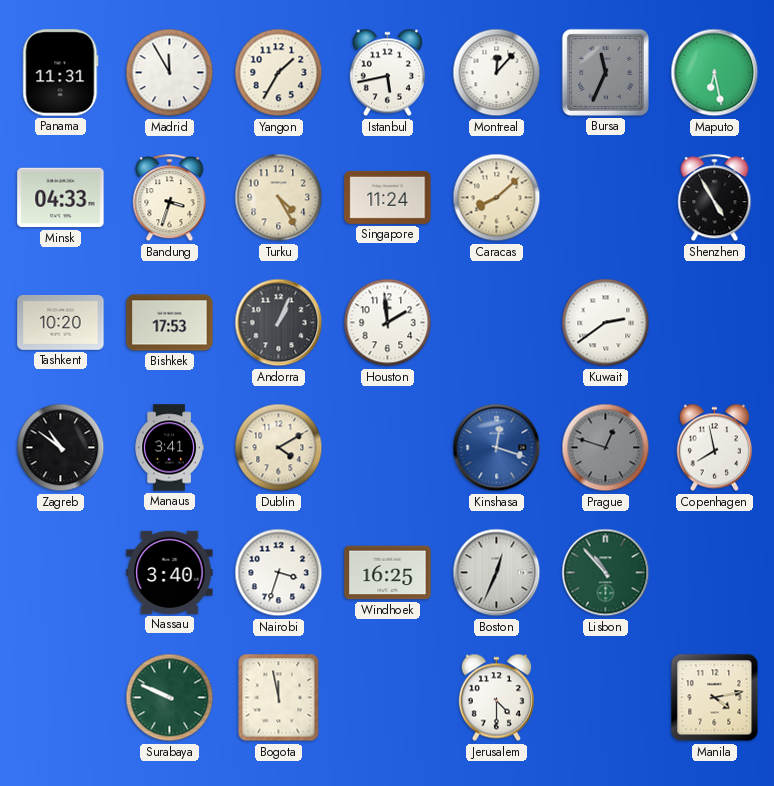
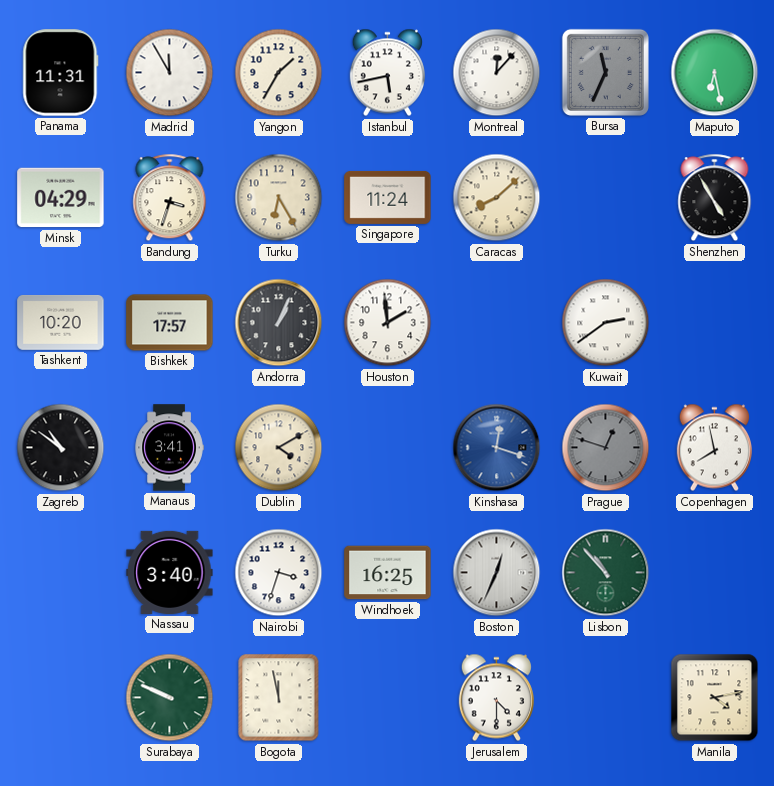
Minsk: 04:33 -> 04:29 (61, 198)
Turku: 4:25 -> 6:25 (279, 198)
Bishkek: 17:53 -> 17:57 (170, 323)
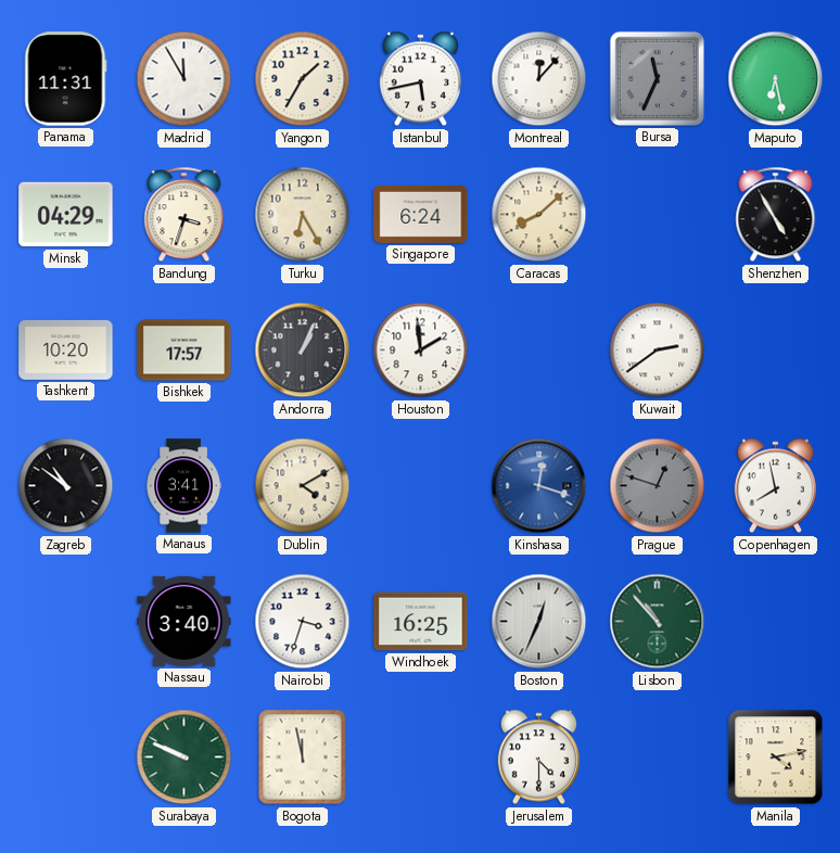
Singapore: 11:24 -> 6:24 (421, 214)
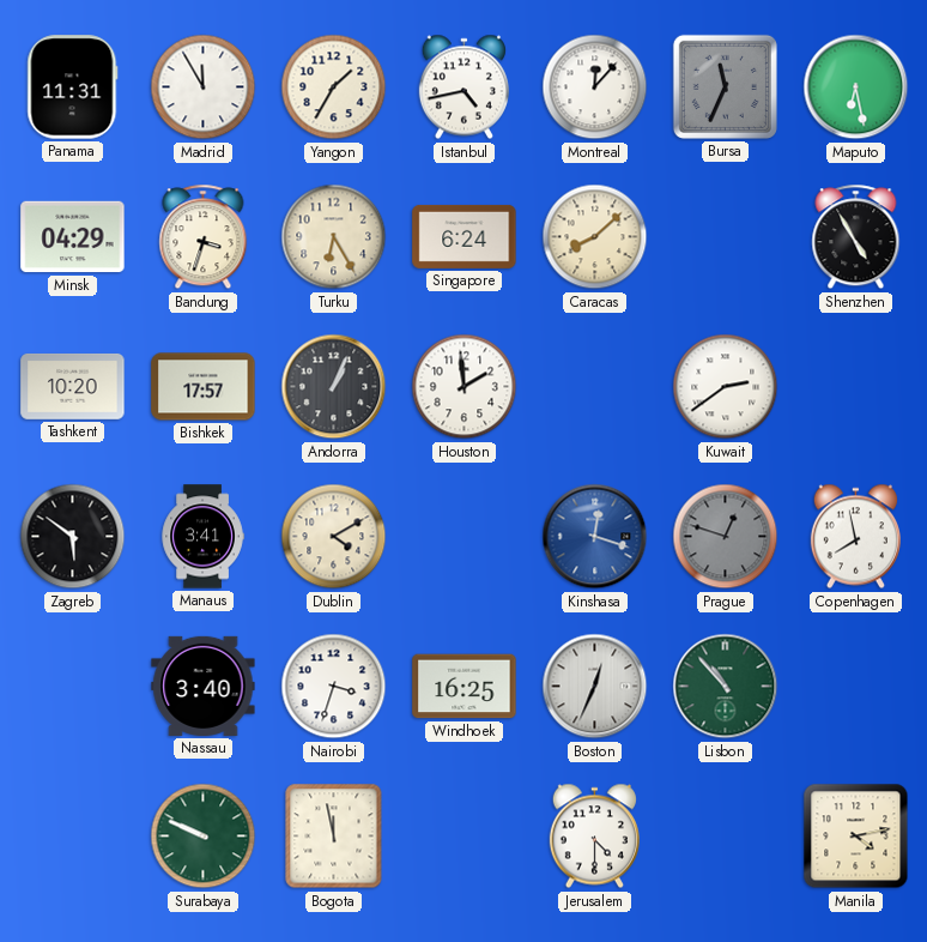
Istanbul: 5:43 -> 4:43 (463, 87)
Zagreb: 10:51 -> 5:51 (73, 537)
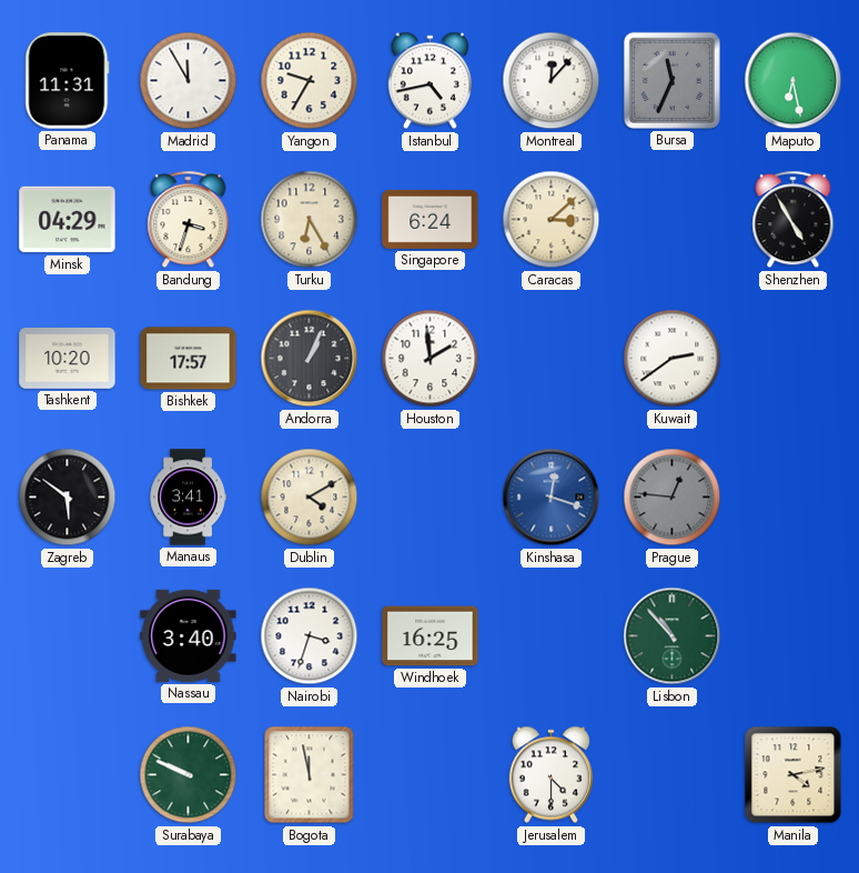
Yangon: 1:35 -> 9:35 (310, 81)
Caracas: 8:08 -> 3:08 (552, 220)
Prague: 12:48 -> 12:46 (673, 498)
Copenhagen: 7:58 -> none (855, 537)
Boston: 12:34 -> none (595, 687)
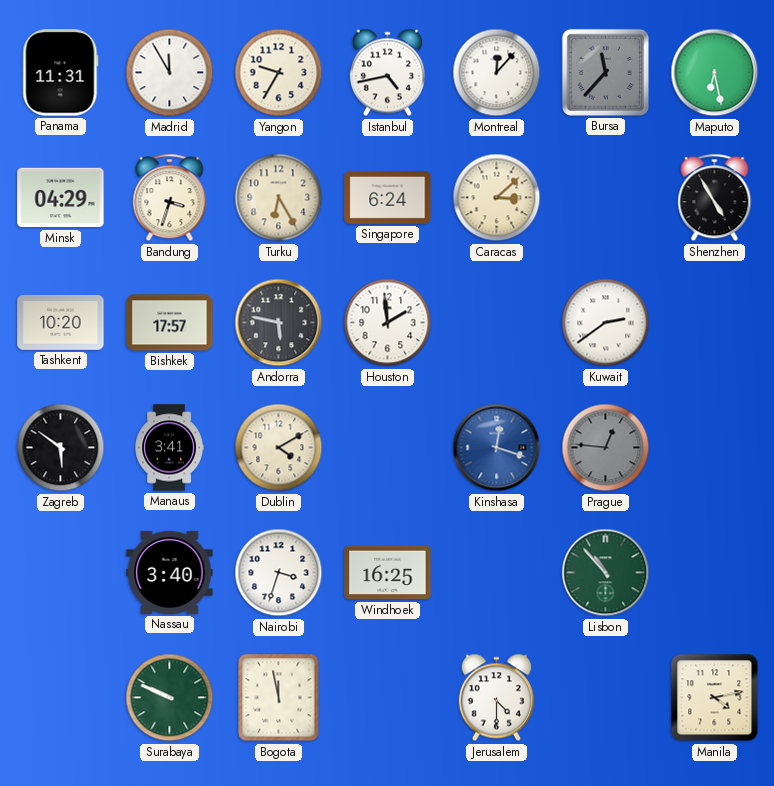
Bursa: 11:34 -> 11:37 (605, 72)
Andorra: 1:04 -> 5:47 (279, 323)
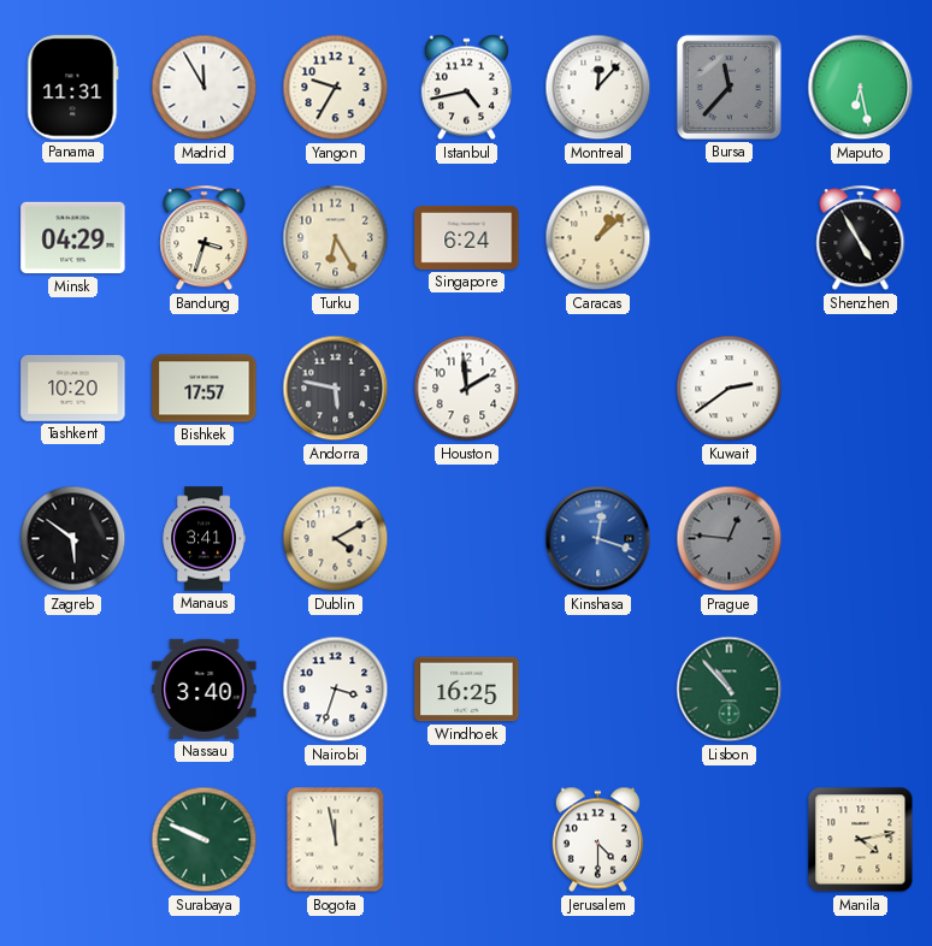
Caracas: 3:08 -> 1:08 (598, 238)
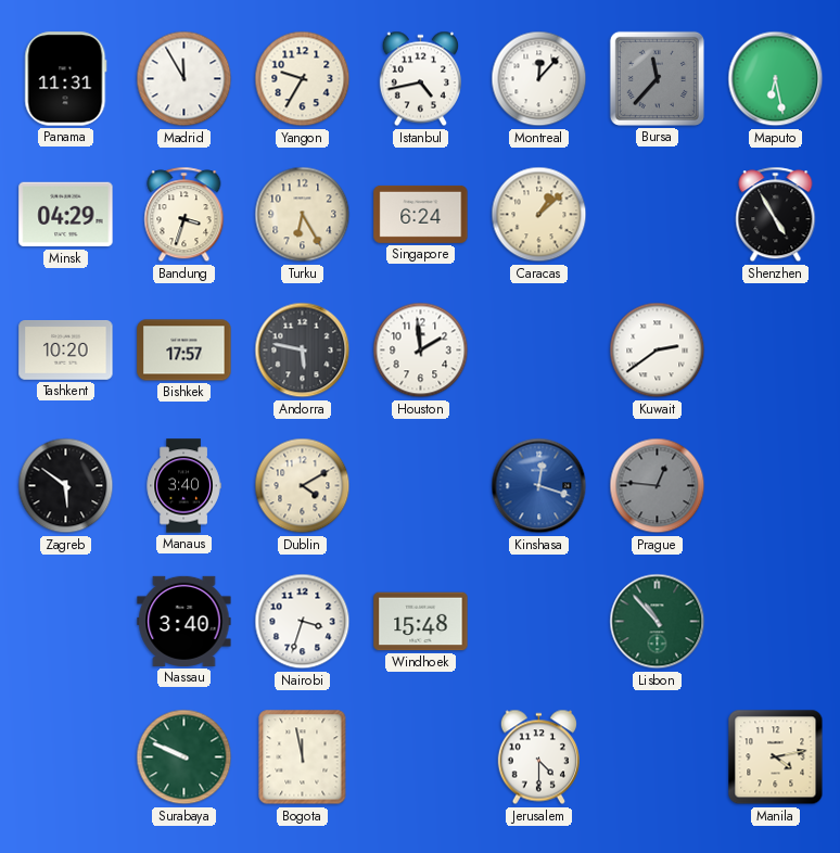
Manaus: 3:41 -> 3:40 (183, 486)
Windhoek: 16:25 -> 15:48 (421, 622)
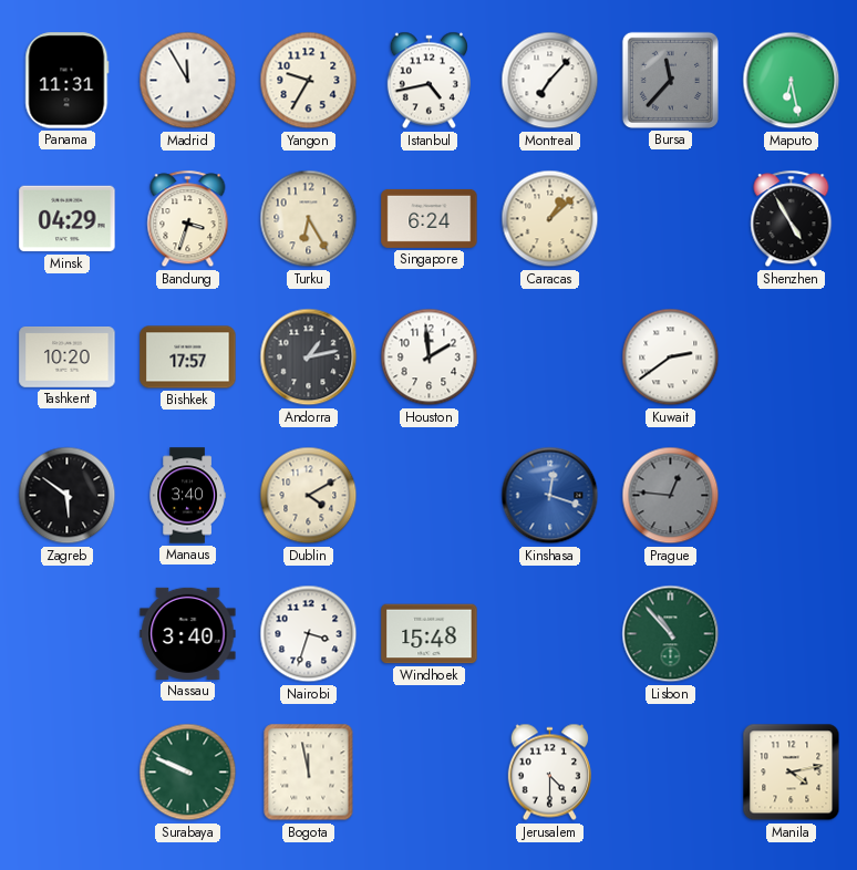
Montreal: 12:07 -> 7:07 (550, 81)
Andorra: 5:47 -> 1:13 (309, 358)
